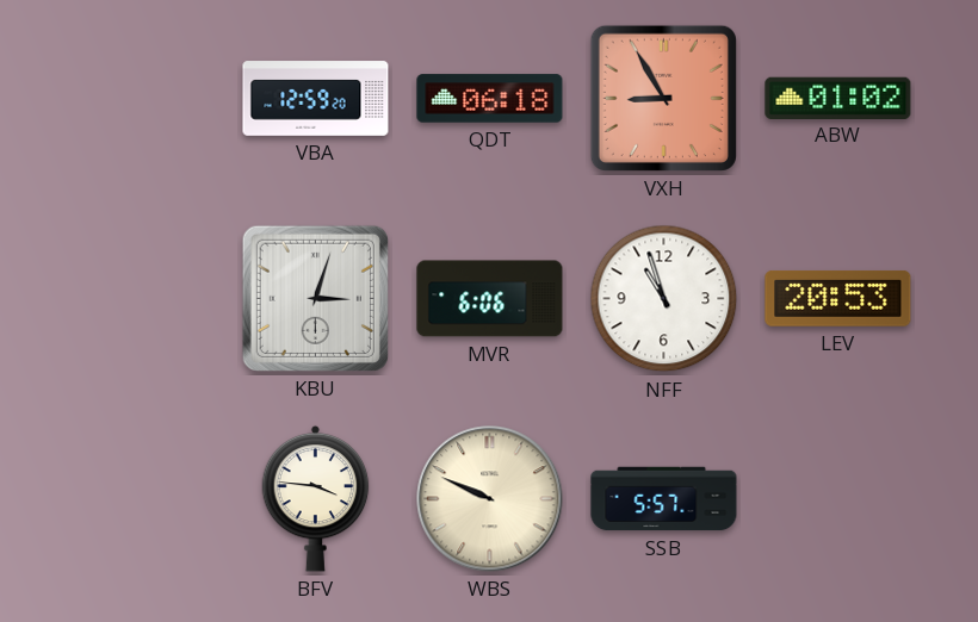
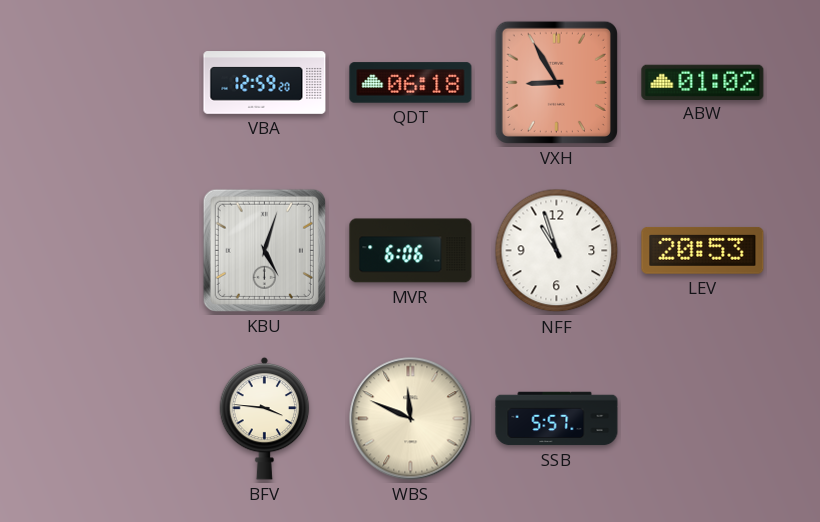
KBU: 3:03 -> 5:03 (264, 250)
WBS: 9:49 -> 11:49 (411, 419)
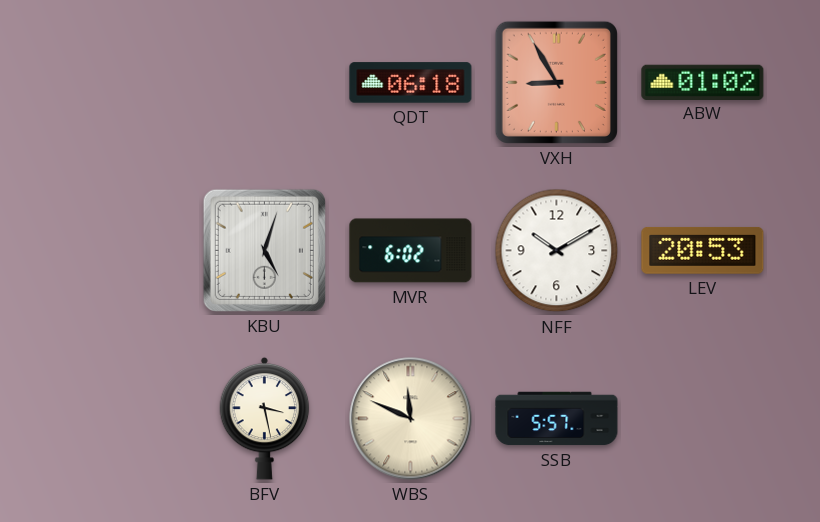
VBA: 12:59 -> none (265, 83)
MVR: 6:06 -> 6:02 (411, 251)
NFF: 10:57 -> 10:10 (557, 251)
BFV: 3:46 -> 3:28 (265, 418)
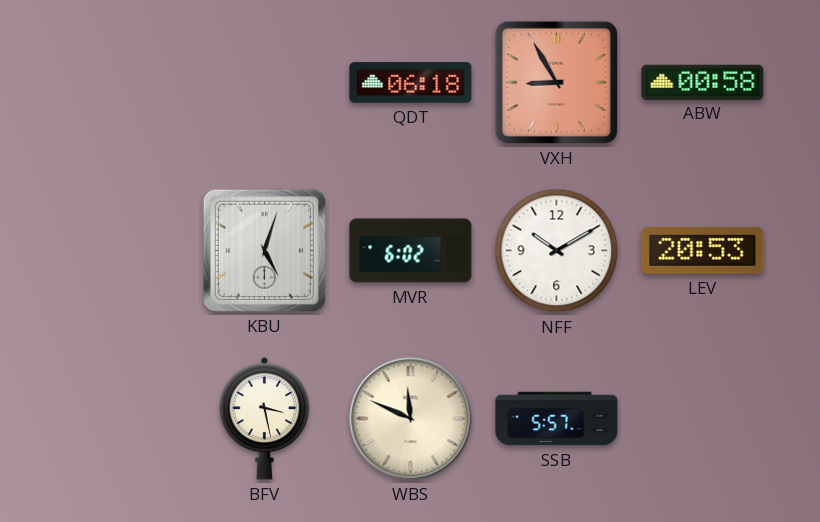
ABW: 01:02 -> 00:58 (703, 82)
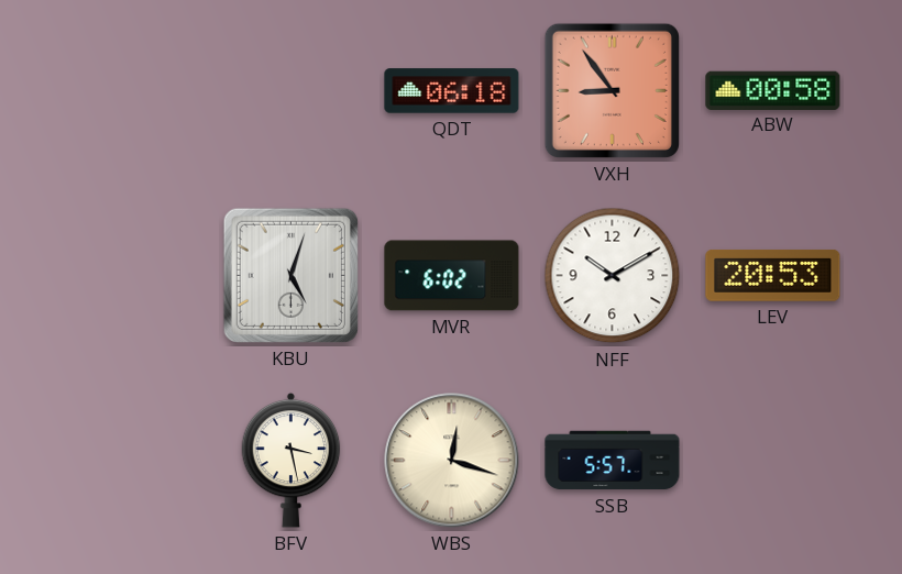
VXH: 8:55 -> 8:54 (612, 90)
WBS: 11:49 -> 12:18 (452, 461)
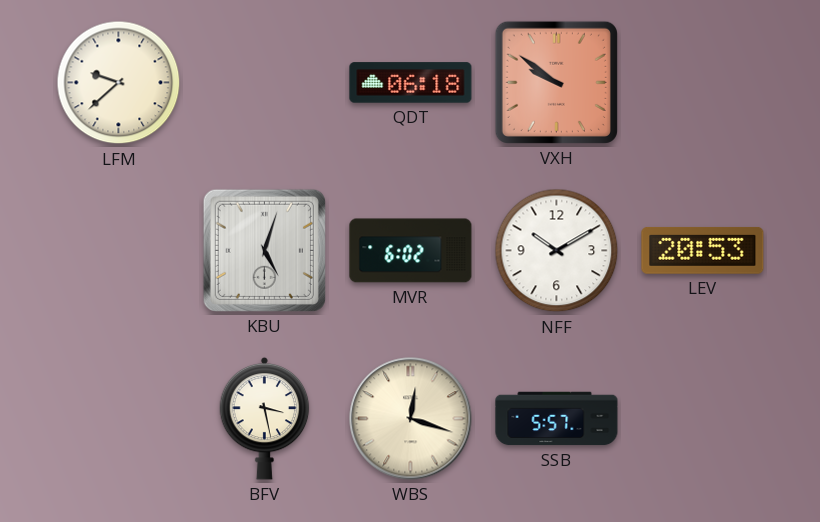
LFM: none -> 9:38 (119, 83)
VXH: 8:54 -> 9:51 (556, 82)
ABW: 00:58 -> none (773, 90)
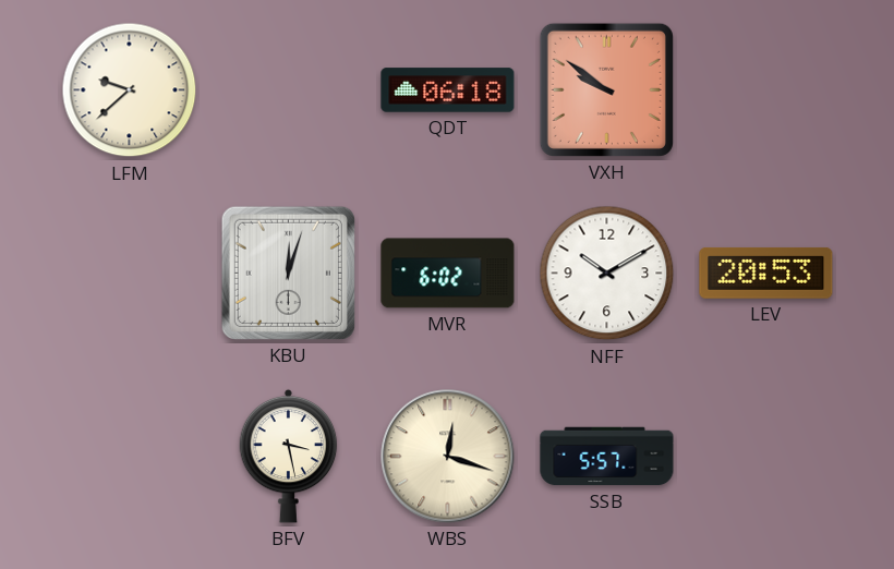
KBU: 5:03 -> 12:03 (288, 273)
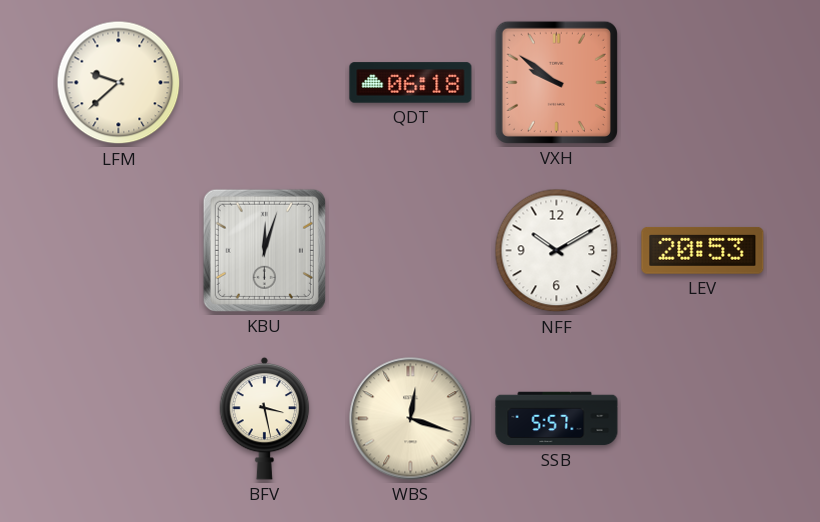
MVR: 6:02 -> none (448, 274)
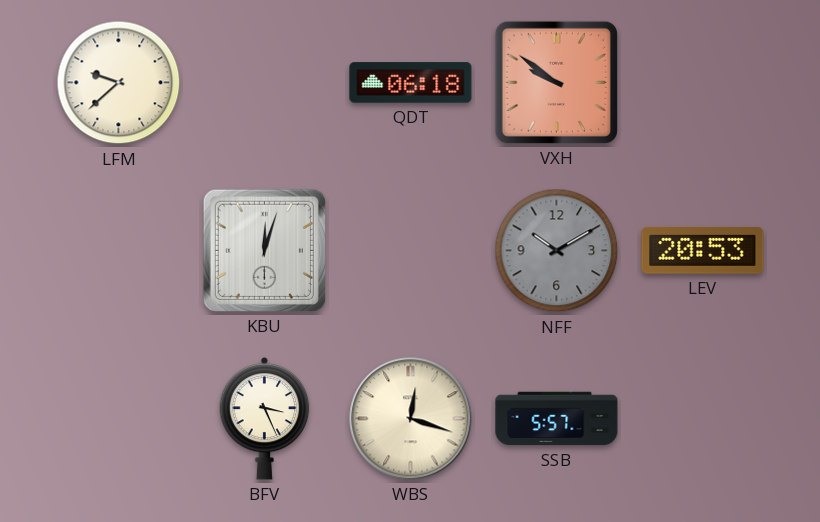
NFF dial: white -> grey (557, 251)
BFV: 3:28 -> 3:26 (265, 418)
